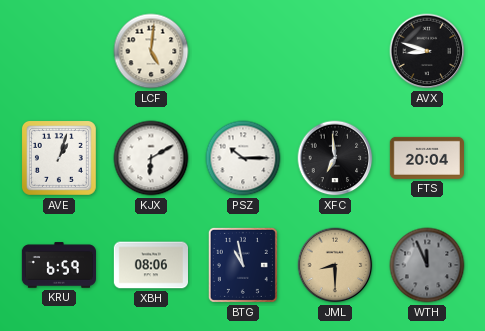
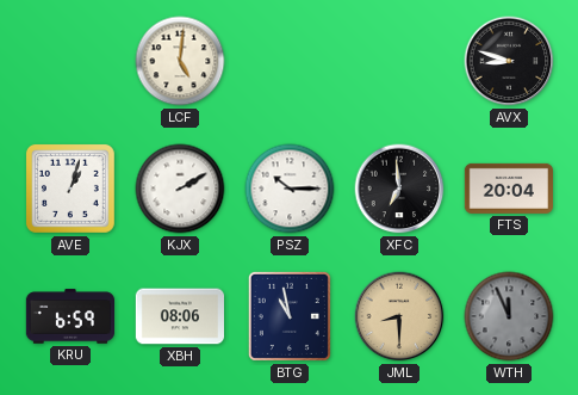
KJX: 6:10 -> 2:10 (180, 189)
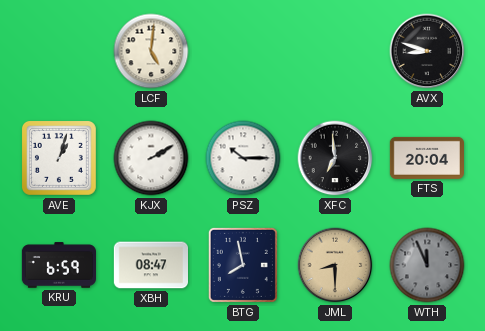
XBH: 08:06 -> 08:47 (150, 265)
BTG: 10:58 -> 7:58 (243, 265)
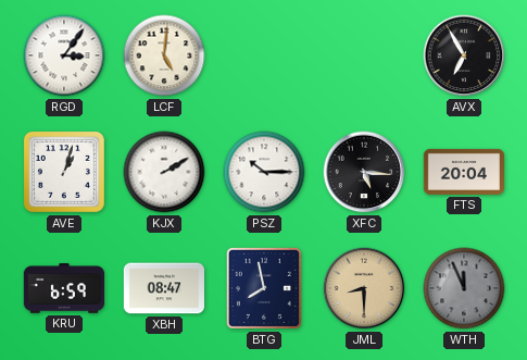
RGD: none -> 3:06 (64, 55)
AVX: 8:48 -> 6:55 (464, 55)
XFC: 6:59 -> 5:16 (364, 172)
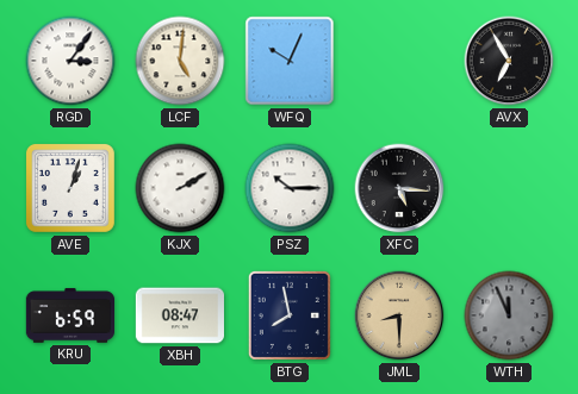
WFQ: none -> 10:04 (290, 61)
FTS: 20:04 -> none (463, 172)
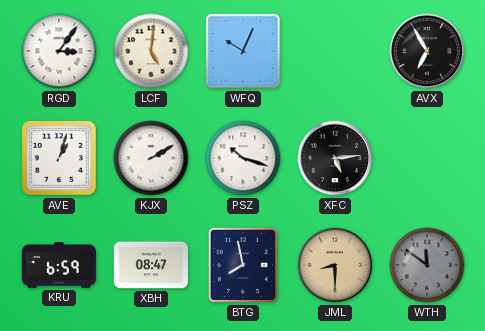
PSZ: 10:15 -> 10:18 (243, 158)
XFC: 5:16 -> 5:14 (335, 158)
WTH: 11:56 -> 11:51 (427, 265)
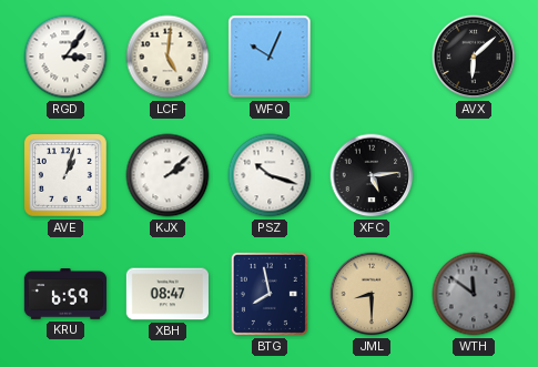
AVX: 6:55 -> 6:08 (474, 57)
KJX: 2:10 -> 2:08 (168, 175)
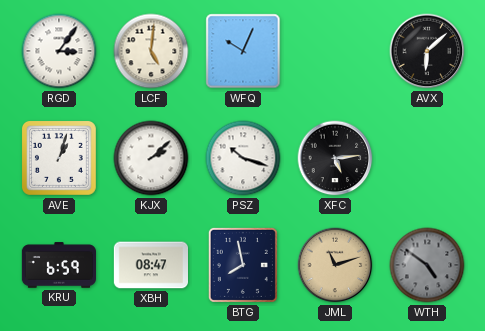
JML: 8:30 -> 11:12 (335, 265)
WTH: 11:51 -> 4:51 (427, 265)
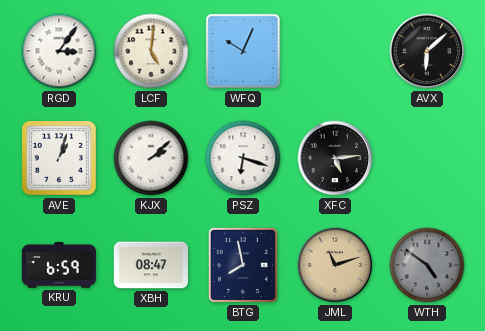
PSZ: 10:18 -> 6:18 (243, 158)
